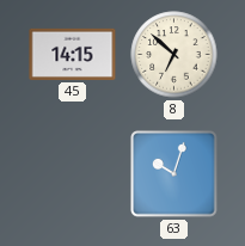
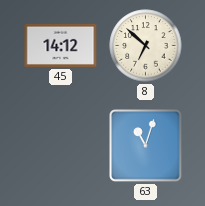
45: 14:15 -> 14:12 (61, 45)
63: 10:03 -> 11:03 (146, 146)
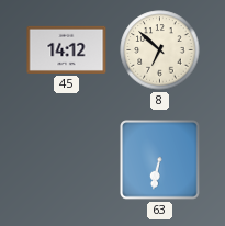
63: 11:03 -> 6:32 (160, 160)
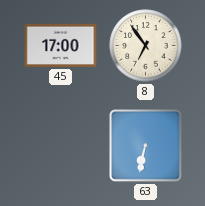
45: 14:12 -> 17:00 (61, 45)
8: 6:52 -> 6:54 (146, 46)
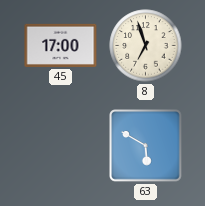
8: 6:54 -> 6:57 (146, 46)
63: 6:32 -> 5:50 (146, 146)
